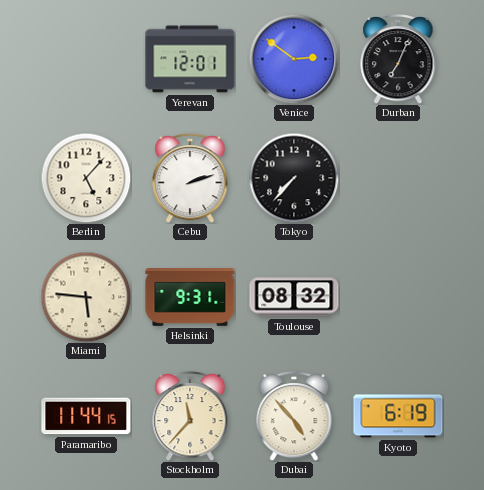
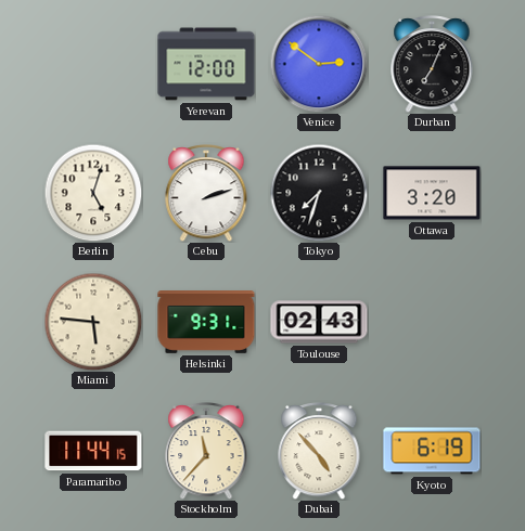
Yerevan: 12:01 -> 12:00 (206, 64)
Berlin: 5:07 -> 5:03 (93, 193)
Tokyo: 7:37 -> 7:33 (319, 193)
Ottawa: none -> 3:20 (432, 193)
Toulouse: 08:32 -> 02:43 (319, 322)
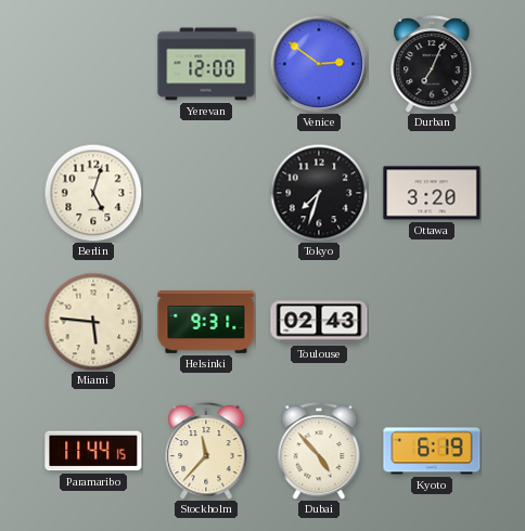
Cebu: 2:12 -> none (206, 194)
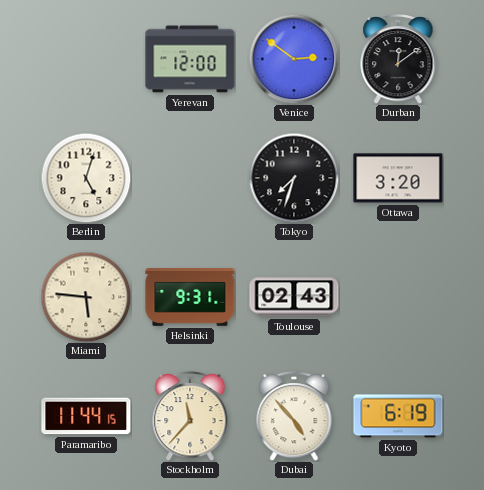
Durban: 7:04 -> 12:09 (398, 60)
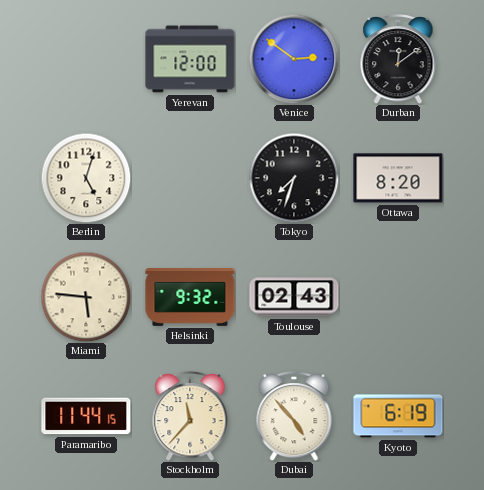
Ottawa: 3:20 -> 8:20 (398, 178)
Helsinki: 9:31 -> 9:32 (190, 298)
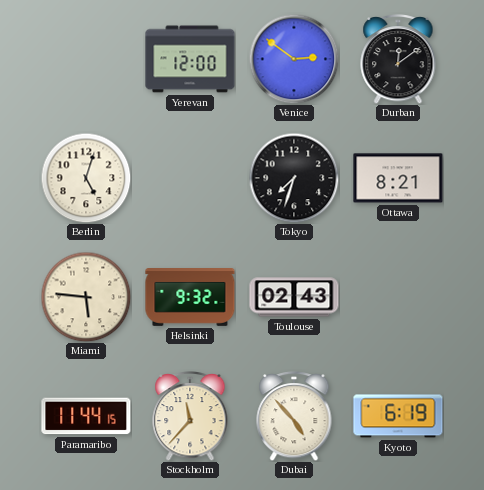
Ottawa: 8:20 -> 8:21 (398, 178)
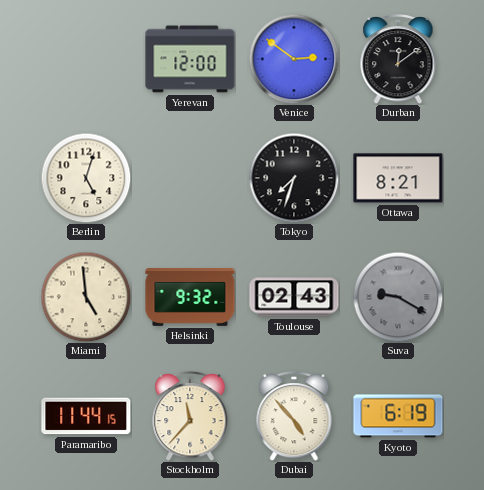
Miami: 5:46 -> 4:59 (86, 297)
Suva: none -> 9:20 (398, 297)
